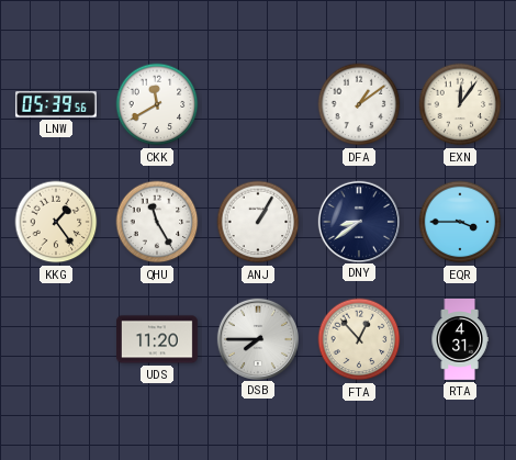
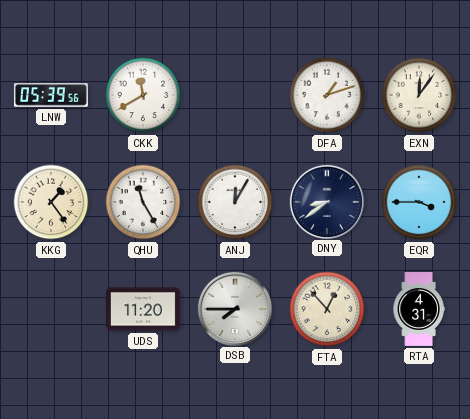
DFA: 1:09 -> 1:12 (327, 95)
ANJ: 1:05 -> 12:05 (235, 202)
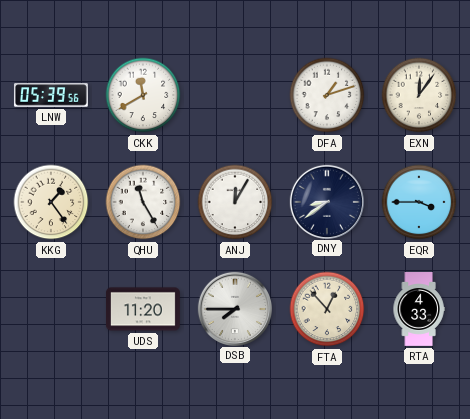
RTA: 4:31 -> 4:33 (419, 310)
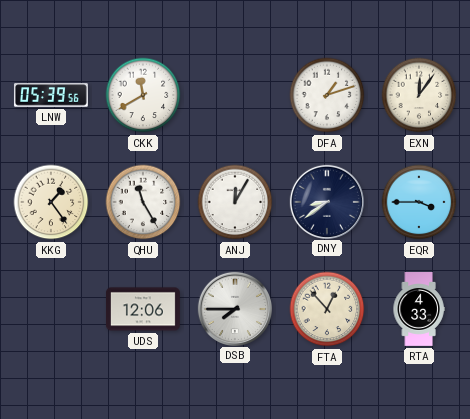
UDS: 11:20 -> 12:06 (143, 309)
